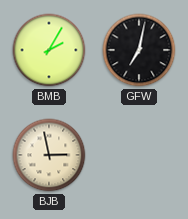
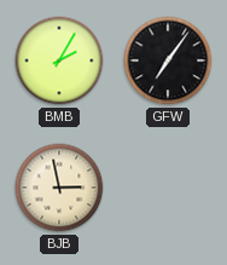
GFW: 7:02 -> 7:06 (168, 61)
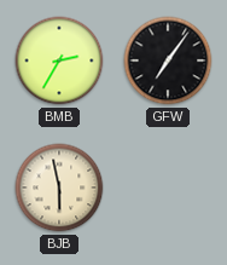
BMB: 2:05 -> 2:35 (59, 61)
BJB: 2:58 -> 5:58 (59, 188)
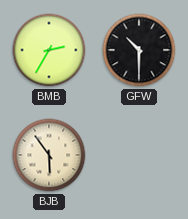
GFW: 7:06 -> 10:30 (139, 50)
BJB: 5:58 -> 5:54 (49, 155)
